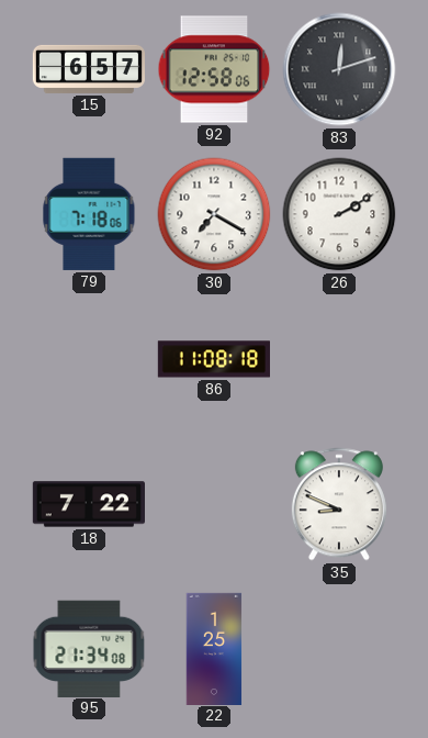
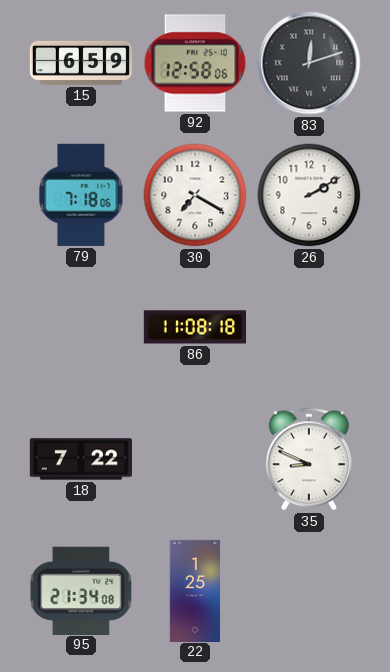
15: 6:57 -> 6:59 (80, 63)
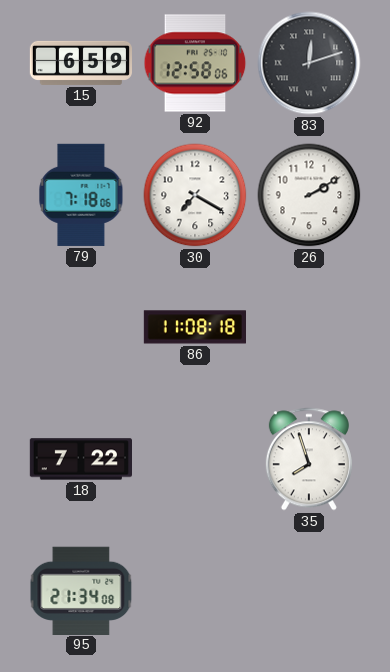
35: 8:49 -> 7:57 (309, 459)
22: 1:25 -> none (195, 590)
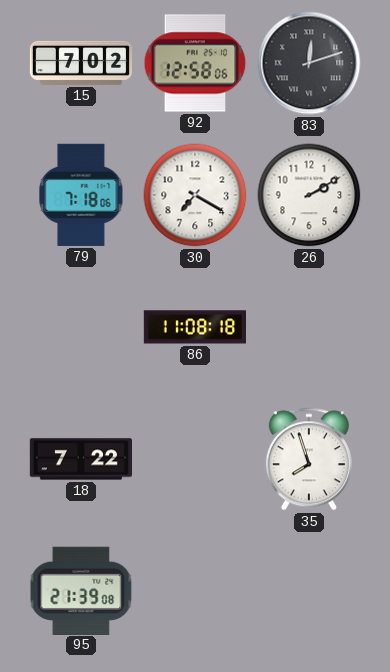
15: 6:59 -> 7:02 (80, 63)
95: 21:34 -> 21:39 (81, 590)
